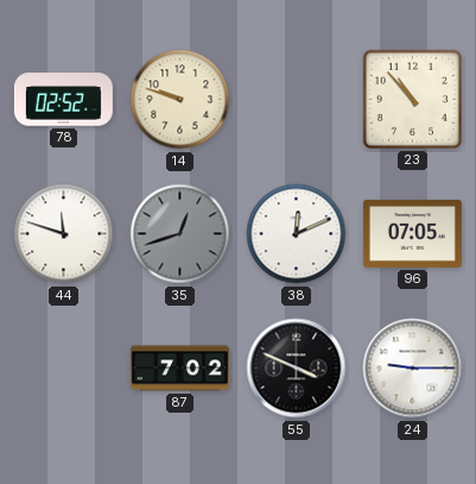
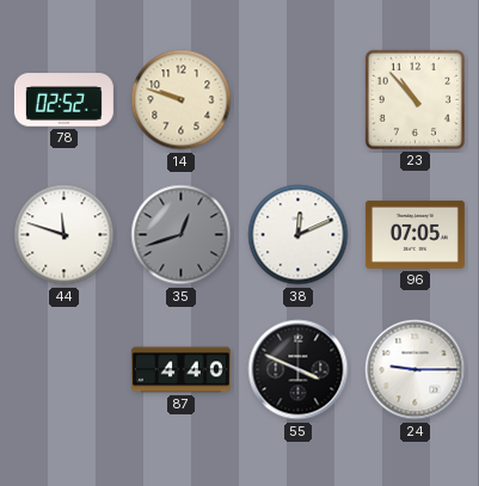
87: 7:02 -> 4:40 (180, 370)
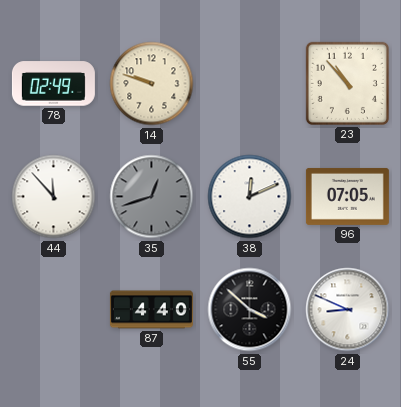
78: 02:52 -> 02:49 (53, 84)
44: 11:48 -> 11:53 (54, 197)
55: 3:49 -> 3:52 (250, 310)
24: 9:15 -> 8:49 (348, 310)
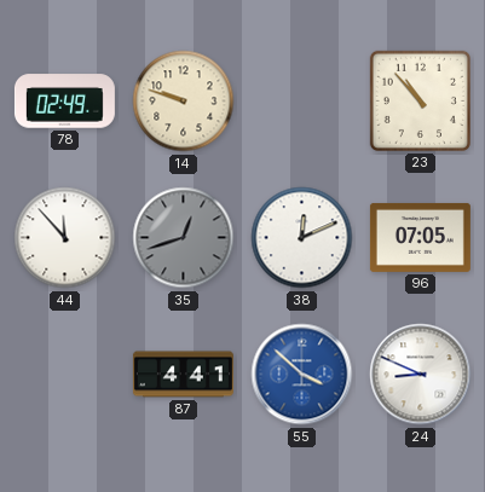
87: 4:40 -> 4:41 (183, 375)
55 dial: black -> blue (302, 375)
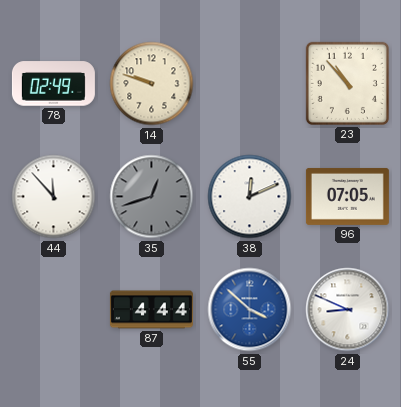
87: 4:41 -> 4:44 (151, 310)
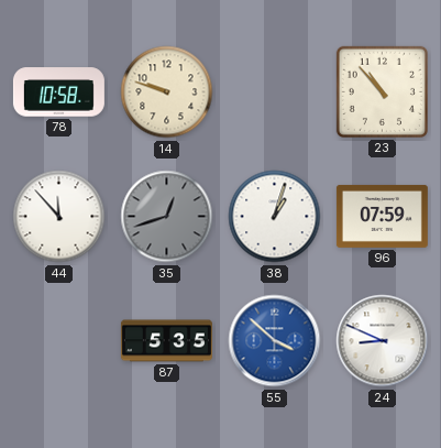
78: 02:49 -> 10:58 (58, 92)
38: 12:11 -> 1:03 (275, 217)
96: 07:05 -> 07:59 (382, 216)
87: 4:44 -> 5:35 (166, 341)
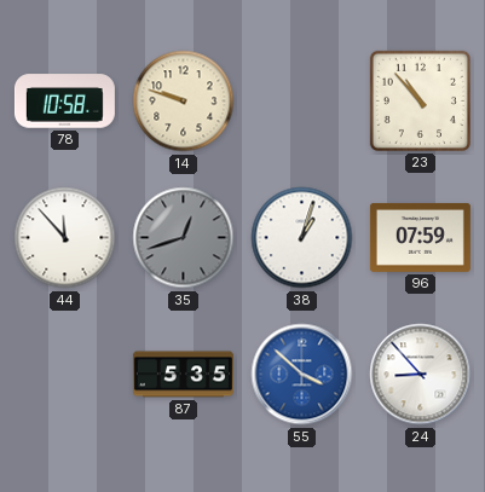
24: 8:49 -> 8:53 (421, 375)
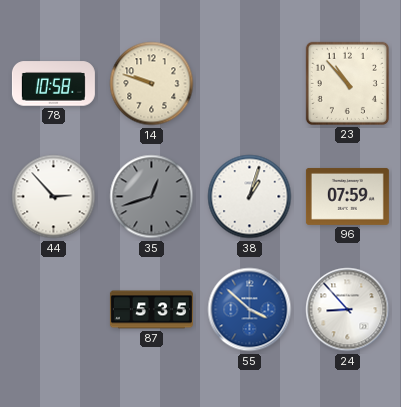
44: 11:53 -> 2:53 (54, 197)
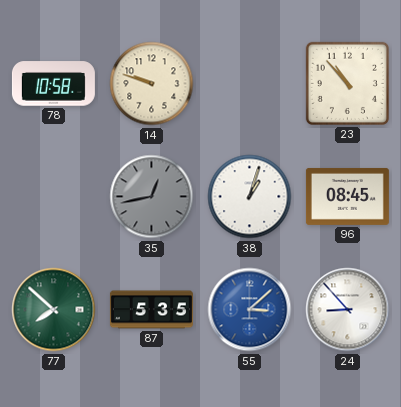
44: 2:53 -> none (54, 197)
35: 12:42 -> 12:43 (152, 197)
96: 07:59 -> 08:45 (347, 196)
77: none -> 7:52 (54, 310)
55: 3:52 -> 3:08 (250, 310)
